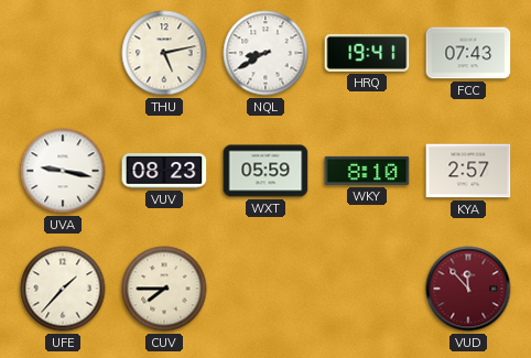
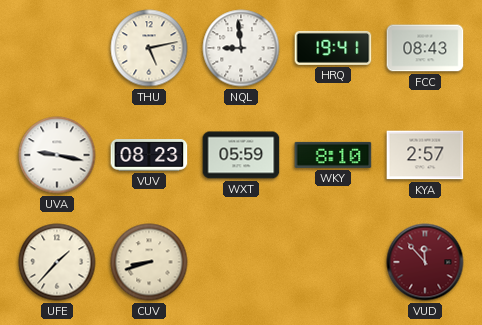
NQL: 8:40 -> 8:59 (241, 48)
FCC: 07:43 -> 08:43 (425, 48)
CUV: 7:45 -> 8:42 (149, 262)
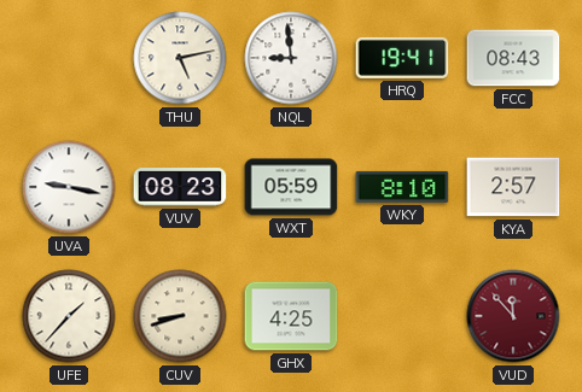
GHX: none -> 4:25 (291, 316)
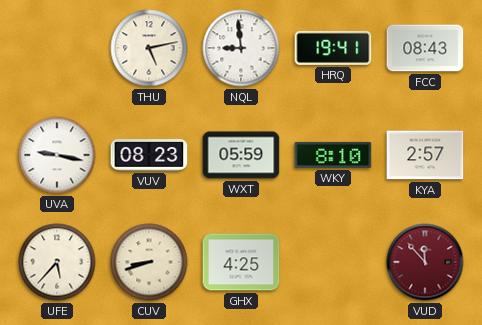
UFE: 1:37 -> 5:37 (57, 262)
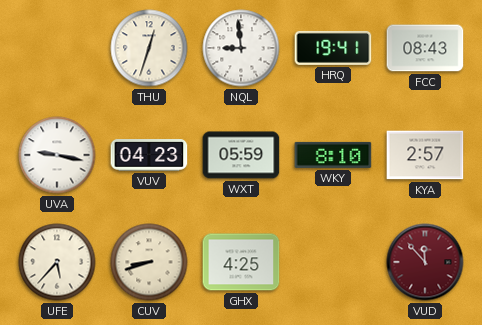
THU: 5:13 -> 12:33 (149, 48)
VUV: 08:23 -> 04:23 (149, 155)
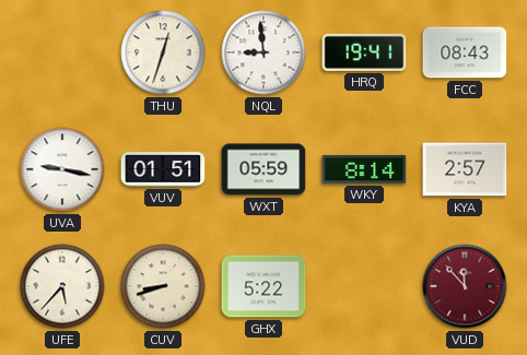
VUV: 04:23 -> 01:51 (163, 169)
WKY: 8:10 -> 8:14 (364, 169)
GHX: 4:25 -> 5:22 (263, 286)
